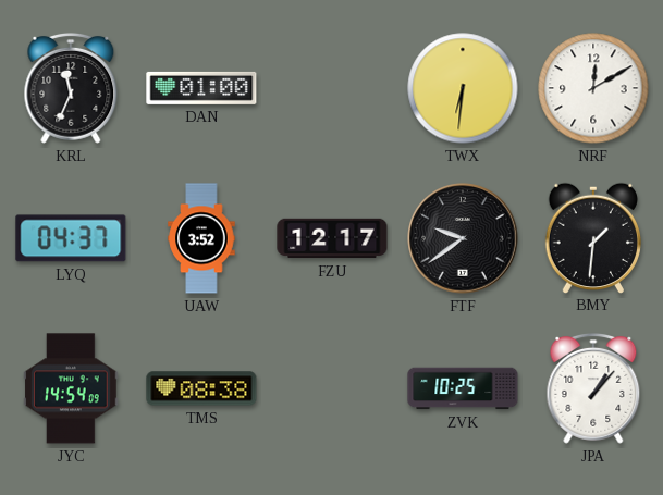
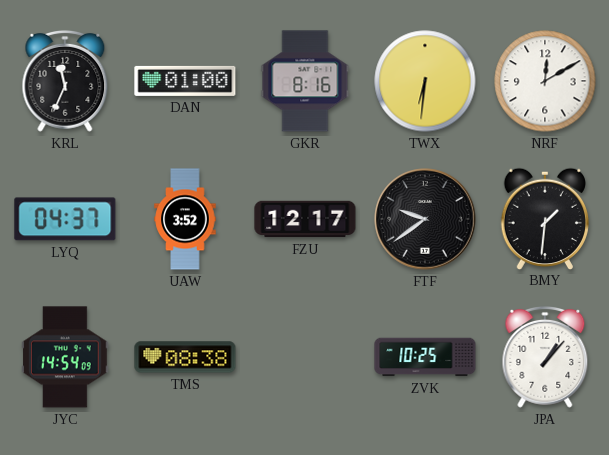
GKR: none -> 8:16 (305, 81)
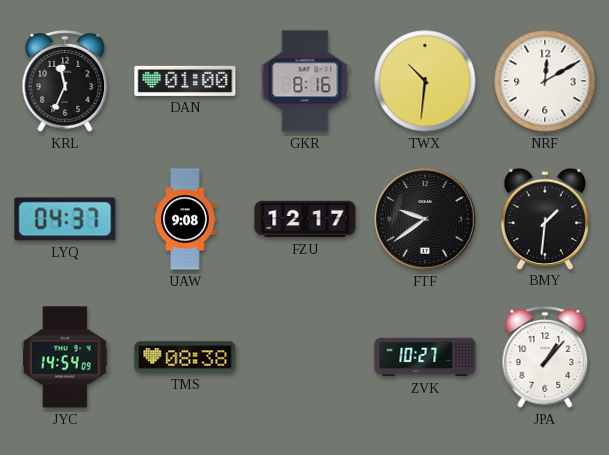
TWX: 6:31 -> 10:31 (425, 81)
UAW: 3:52 -> 9:08 (185, 219)
ZVK: 10:25 -> 10:27 (425, 357)
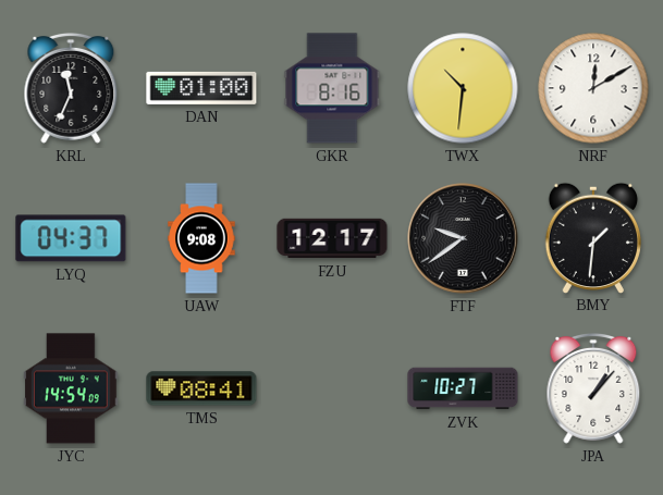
TMS: 08:38 -> 08:41 (201, 388)
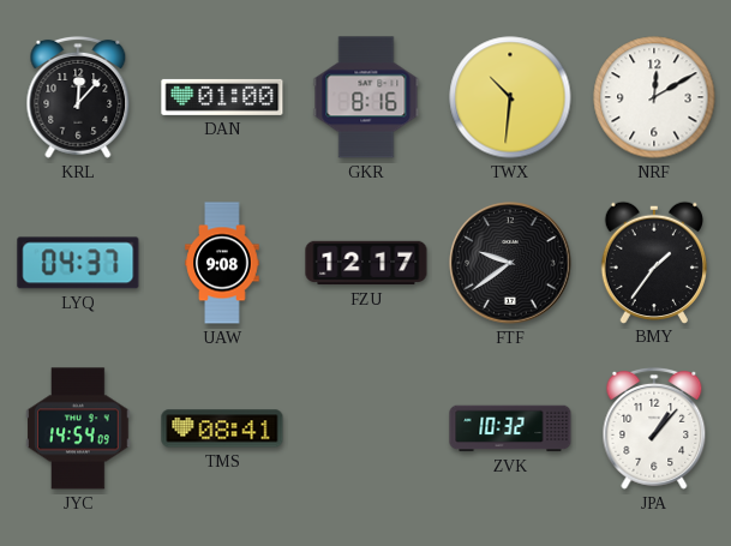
KRL: 11:34 -> 12:07 (78, 97)
BMY: 1:31 -> 1:36 (653, 262)
ZVK: 10:27 -> 10:32 (510, 428)
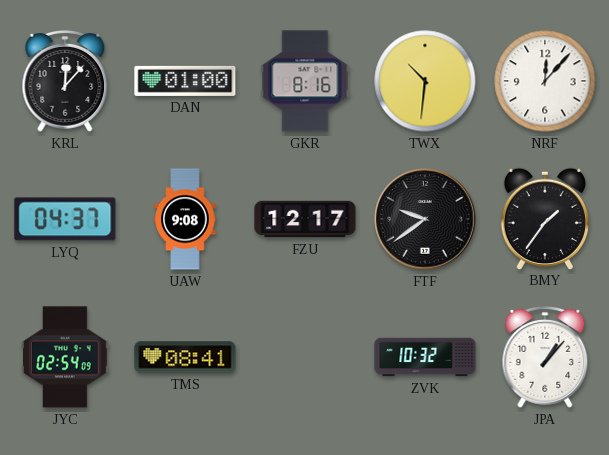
NRF: 12:10 -> 12:07 (545, 81)
JYC: 14:54 -> 02:54 (65, 357)
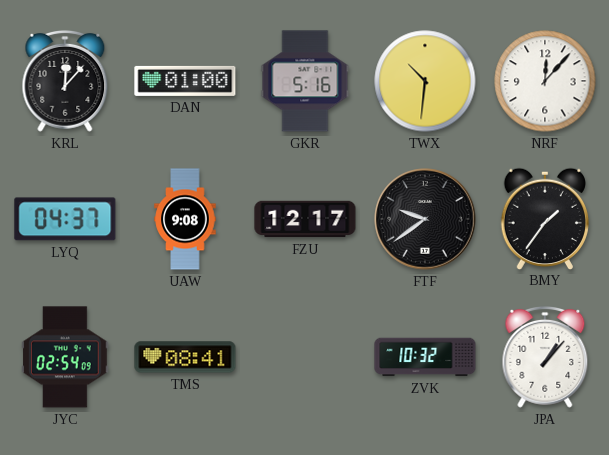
GKR: 8:16 -> 5:16 (305, 81)
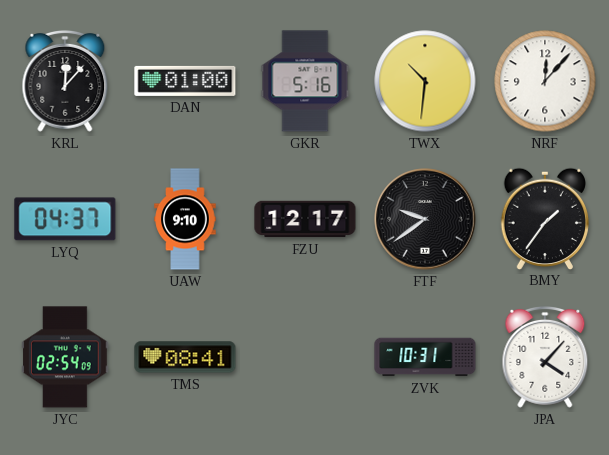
UAW: 9:08 -> 9:10 (185, 219)
ZVK: 10:32 -> 10:31 (425, 357)
JPA: 1:07 -> 4:07 (545, 357)
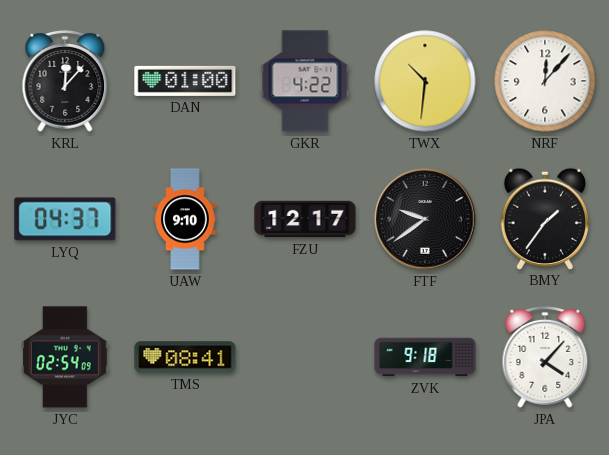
GKR: 5:16 -> 4:22 (305, 81)
ZVK: 10:31 -> 9:18 (425, 357)
